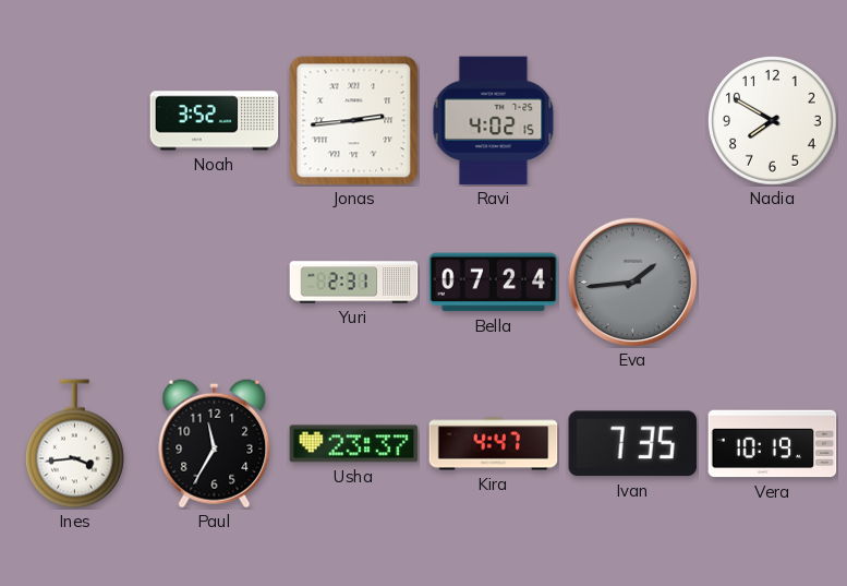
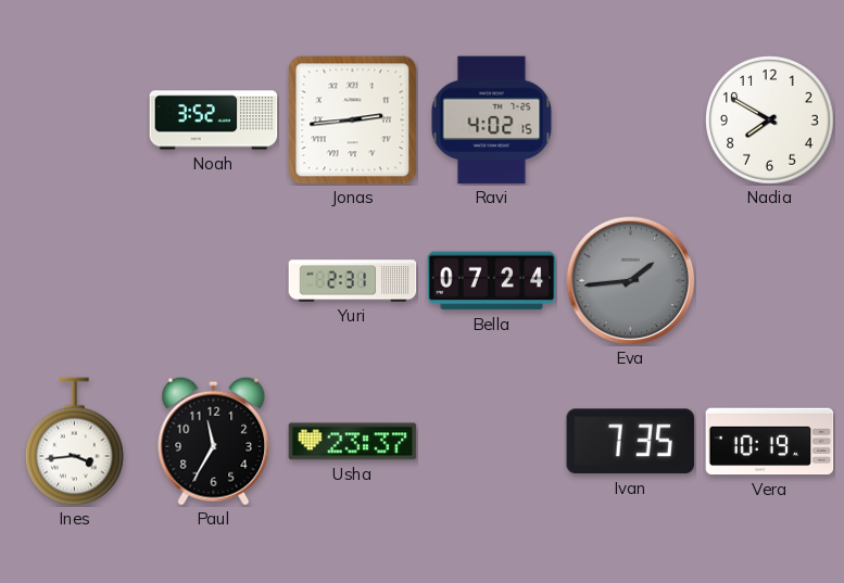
Kira: 4:47 -> none (494, 444)
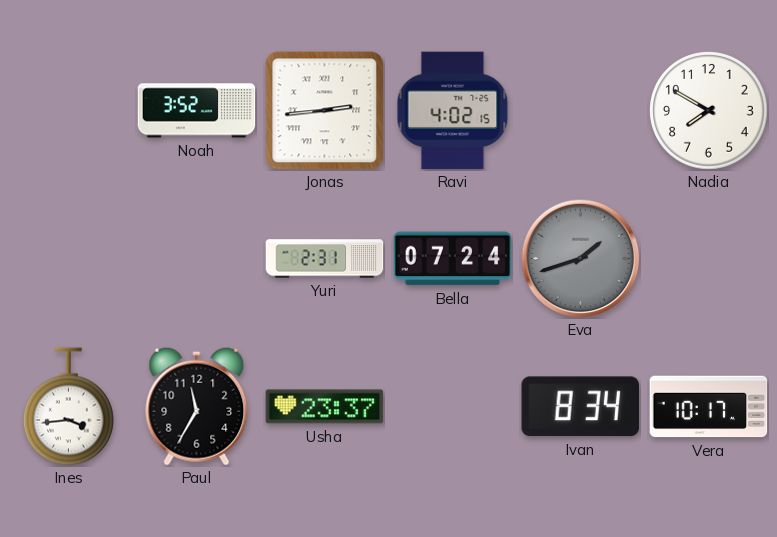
Eva: 1:44 -> 1:42 (580, 258)
Ivan: 7:35 -> 8:34 (580, 407)
Vera: 10:19 -> 10:17 (709, 407)
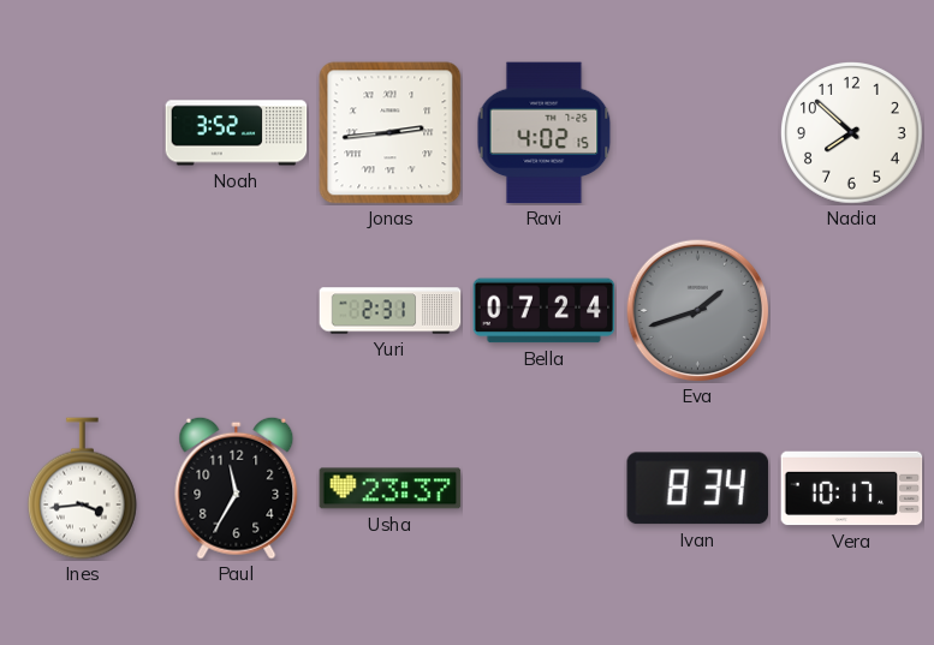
Nadia: 7:50 -> 7:52 (852, 133)
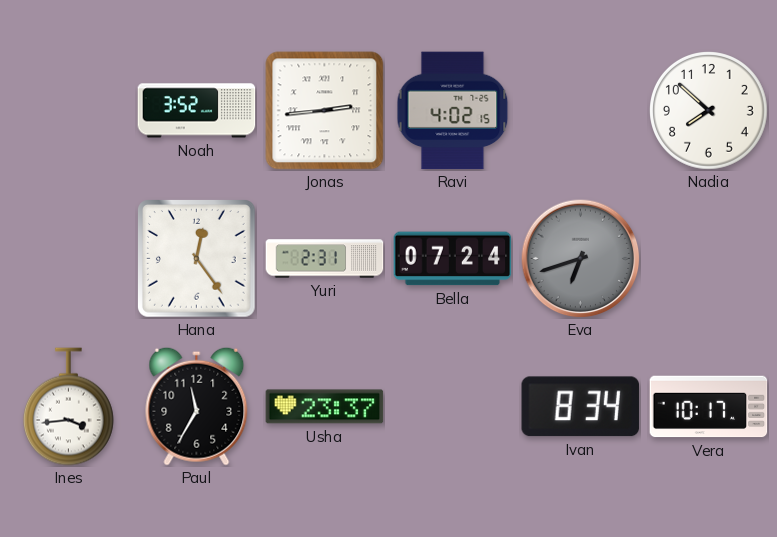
Hana: none -> 12:24 (197, 259)
Eva: 1:42 -> 6:42 (580, 258)
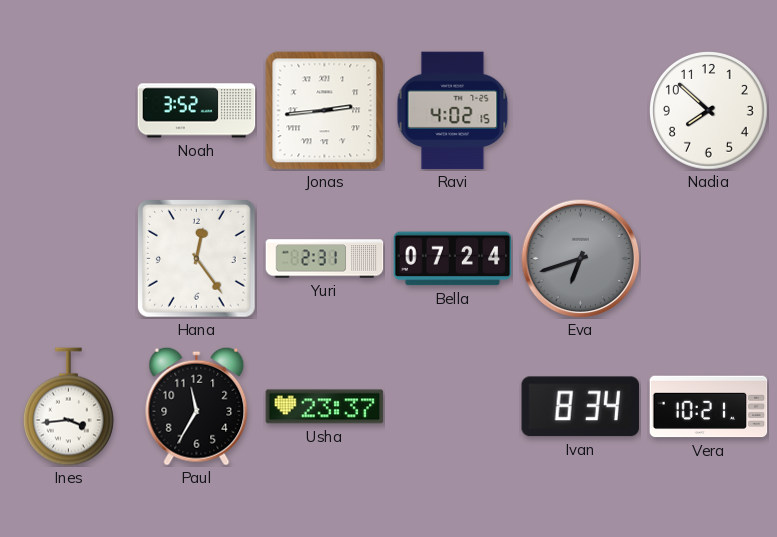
Vera: 10:17 -> 10:21 (709, 407)
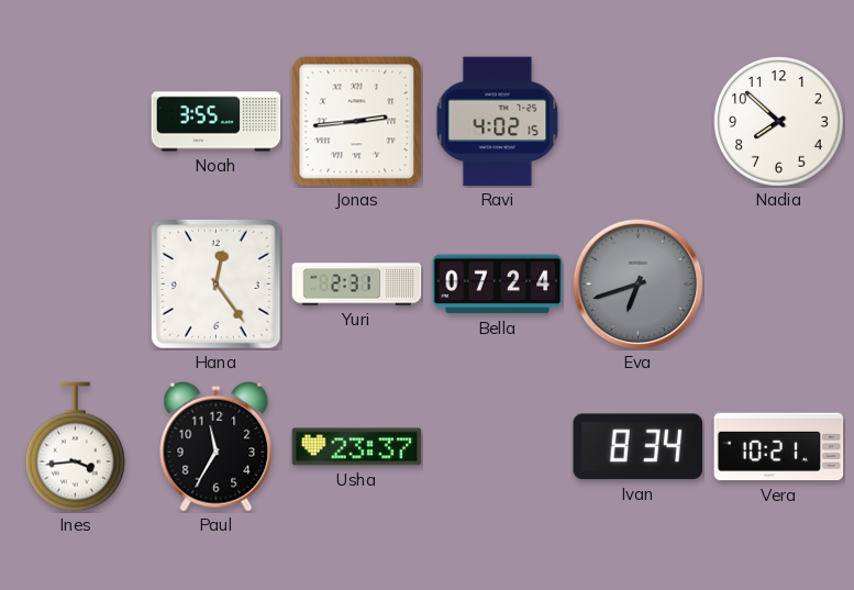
Noah: 3:52 -> 3:55 (217, 122)
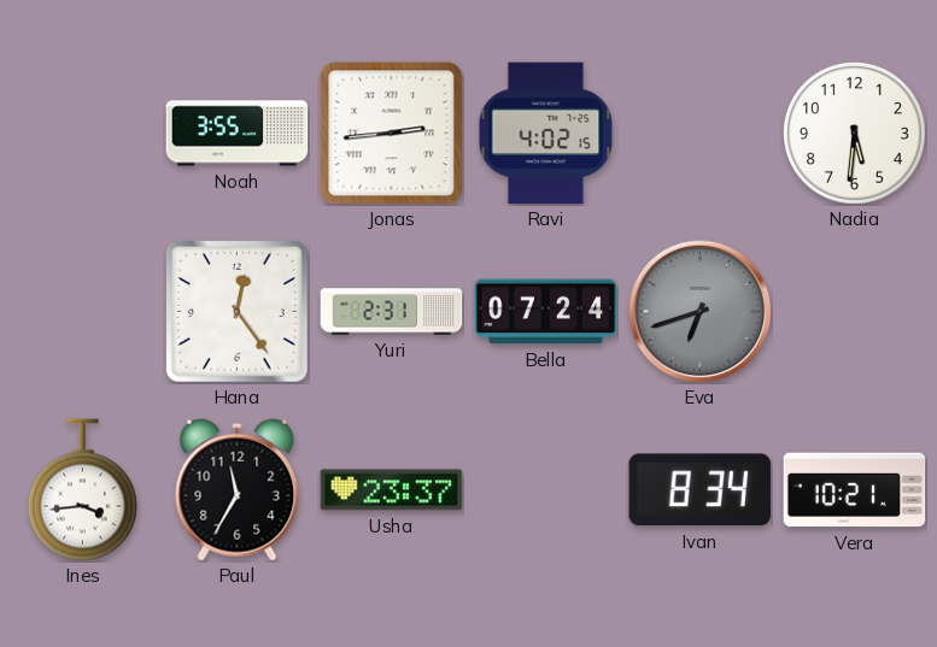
Nadia: 7:52 -> 5:31 (855, 134)
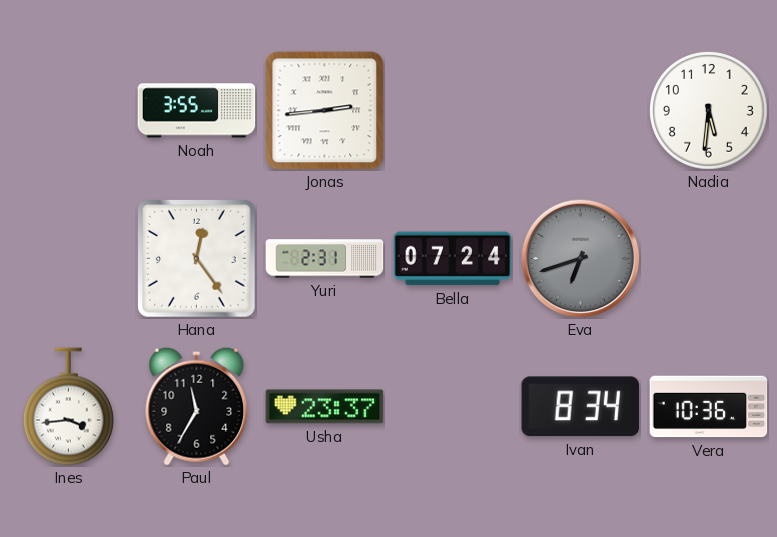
Ravi: 4:02 -> none (546, 134)
Vera: 10:21 -> 10:36 (709, 407)
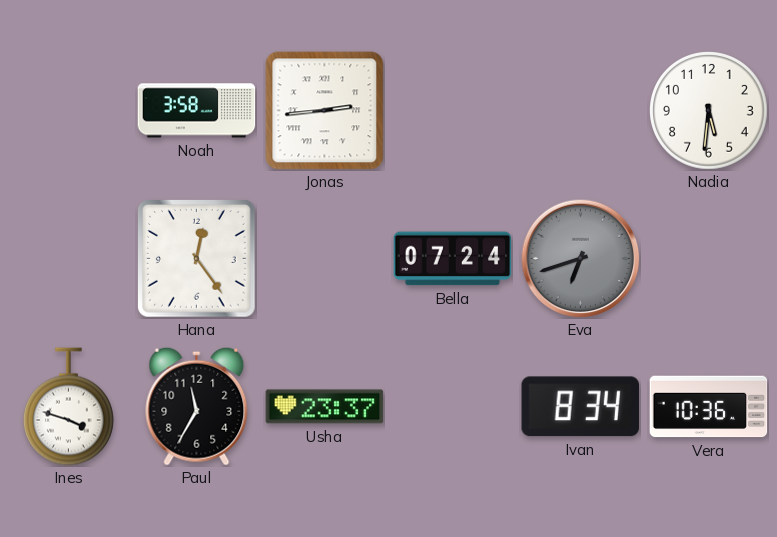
Noah: 3:55 -> 3:58 (197, 111)
Yuri: 2:31 -> none (325, 259)
Ines: 3:44 -> 3:48 (68, 407)
